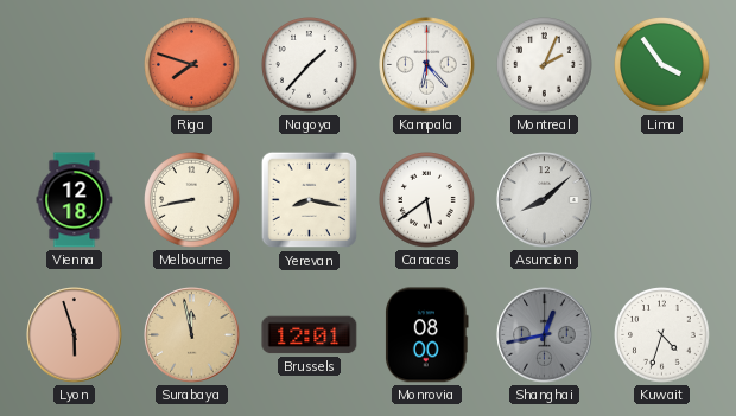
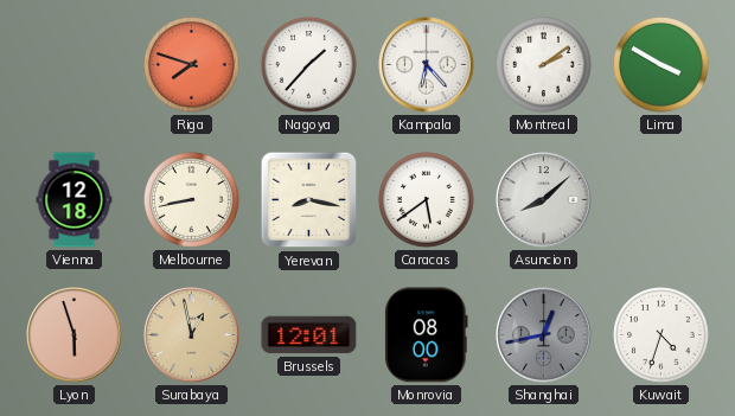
Montreal: 2:04 -> 2:09 (544, 65)
Lima: 3:54 -> 3:50 (661, 65)
Surabaya: 11:58 -> 12:58 (192, 335)
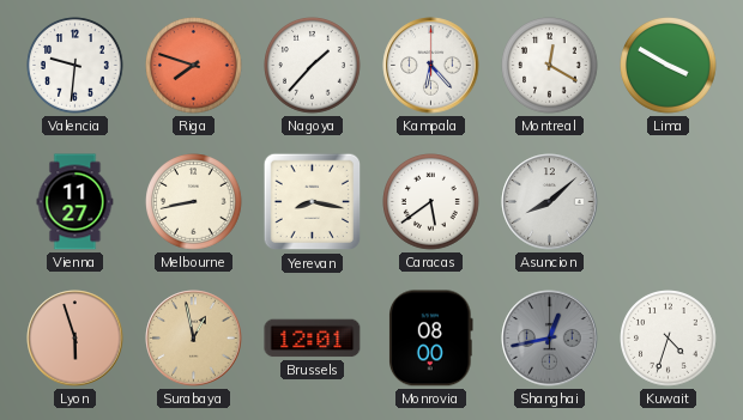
Valencia: none -> 9:31 (75, 66)
Montreal: 2:09 -> 12:20 (550, 66)
Vienna: 12:18 -> 11:27 (75, 202)
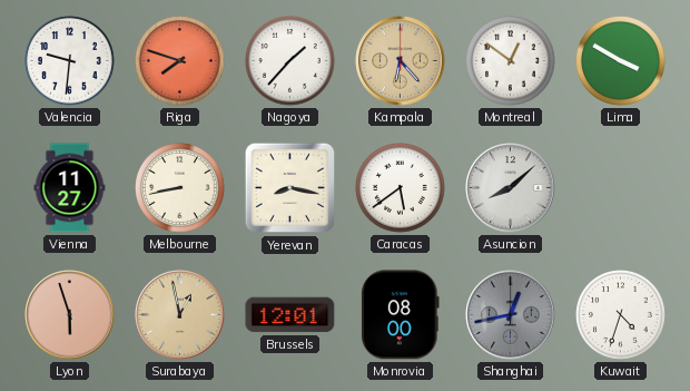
Kampala dial: white -> champagne (401, 61)
Montreal: 12:20 -> 12:51 (511, 61)
